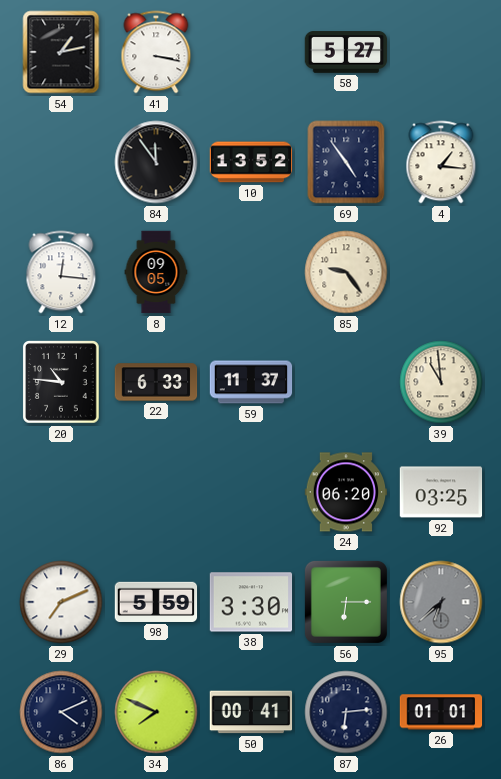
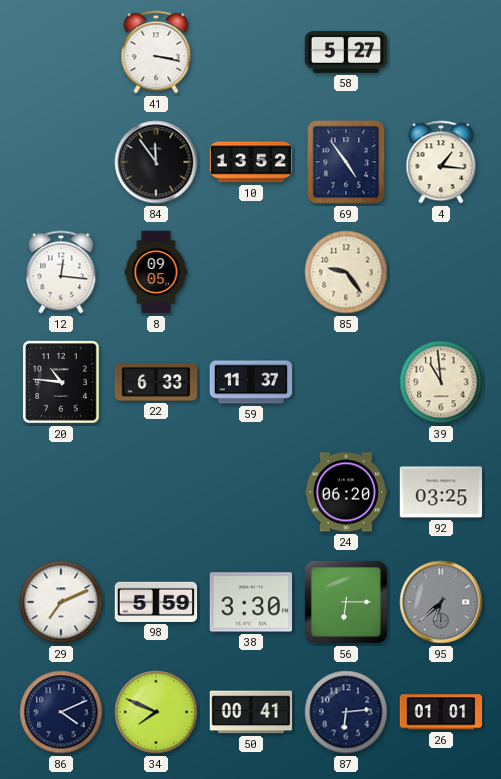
54: 1:13 -> none (61, 52)
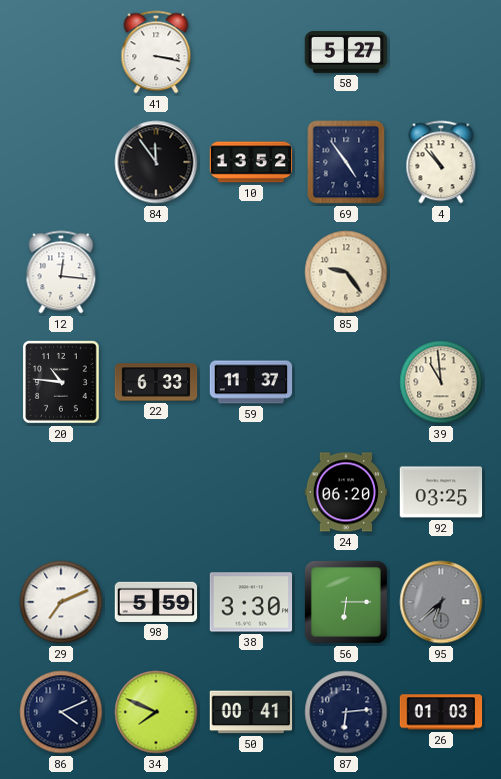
4: 1:16 -> 10:53 (441, 162)
8: 09:05 -> none (156, 272)
26: 01:01 -> 01:03 (441, 712)
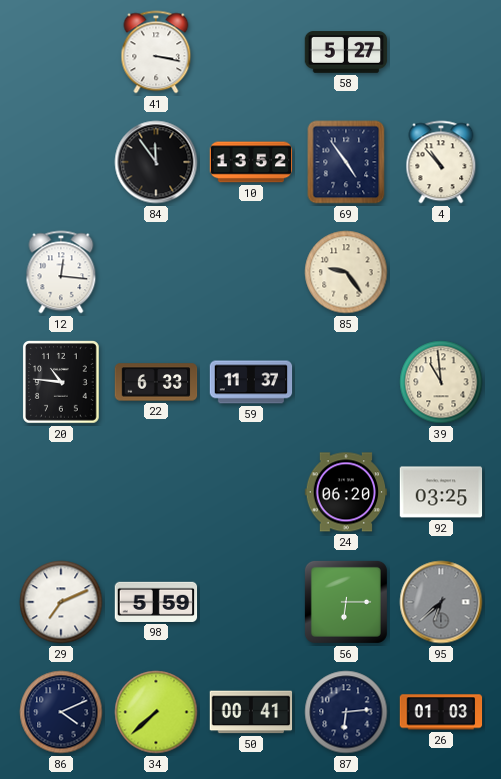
38: 3:30 -> none (251, 602)
34: 7:49 -> 7:38 (156, 712)
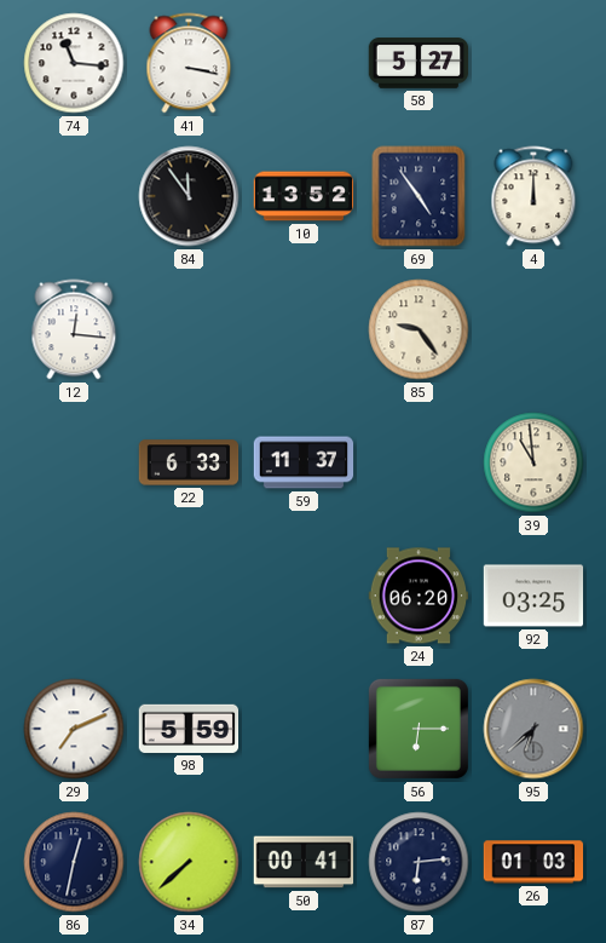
74: none -> 11:16 (74, 63)
4: 10:53 -> 12:00 (533, 196)
20: 10:46 -> none (62, 383)
86: 4:11 -> 12:32 (74, 862)
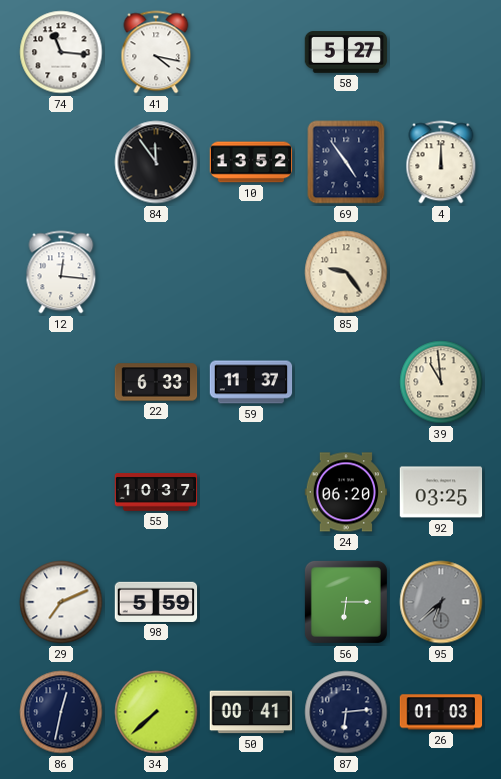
41: 3:17 -> 4:17 (156, 52)
55: none -> 10:37 (156, 492)
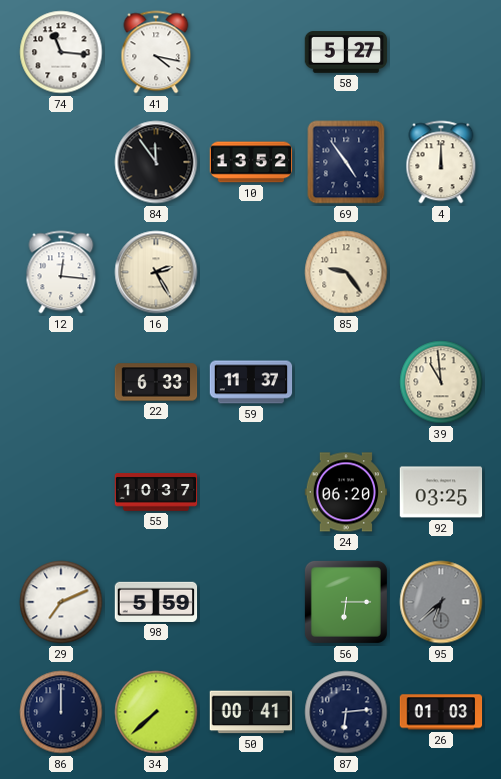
16: none -> 2:25 (156, 272)
86: 12:32 -> 12:00 (61, 712)
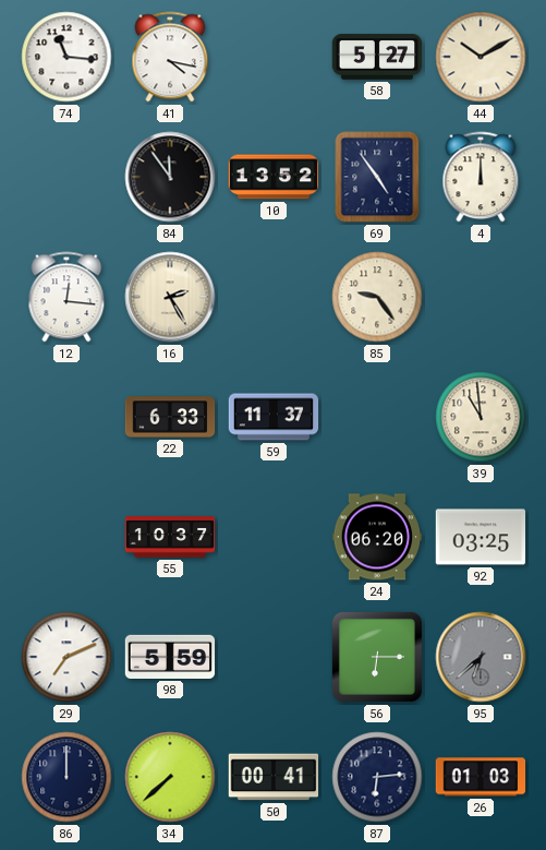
44: none -> 10:10 (481, 57)
